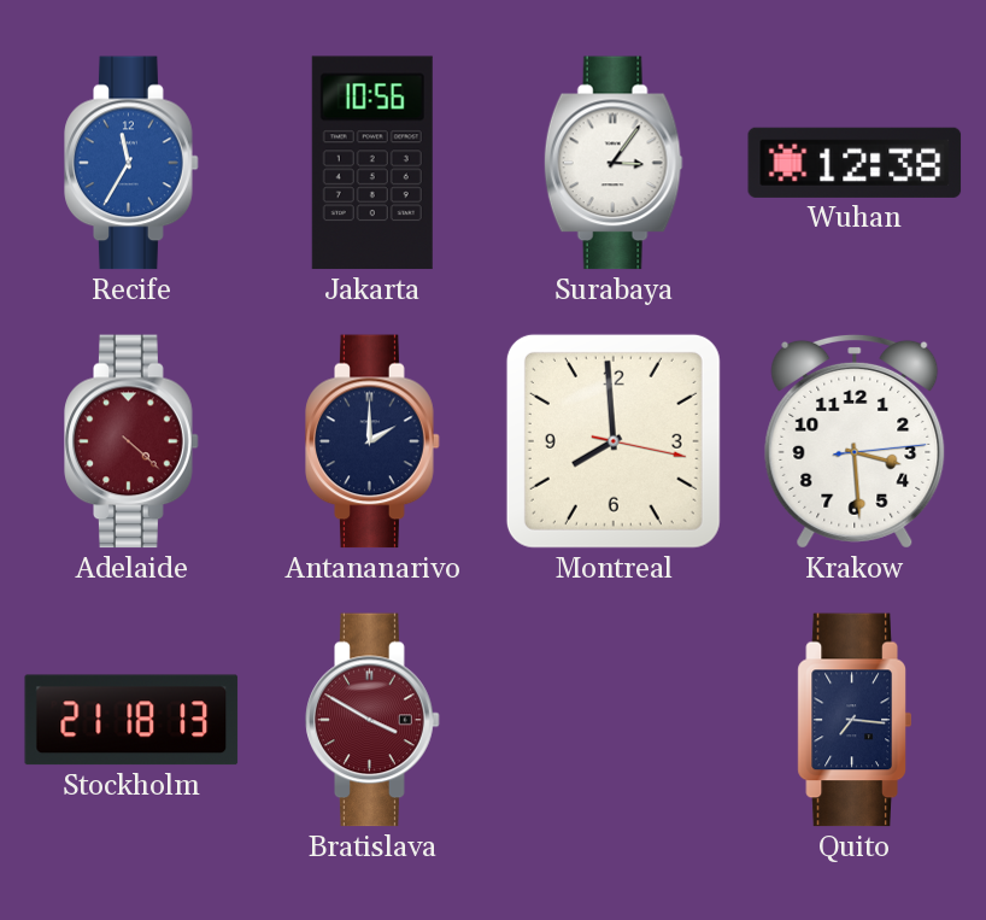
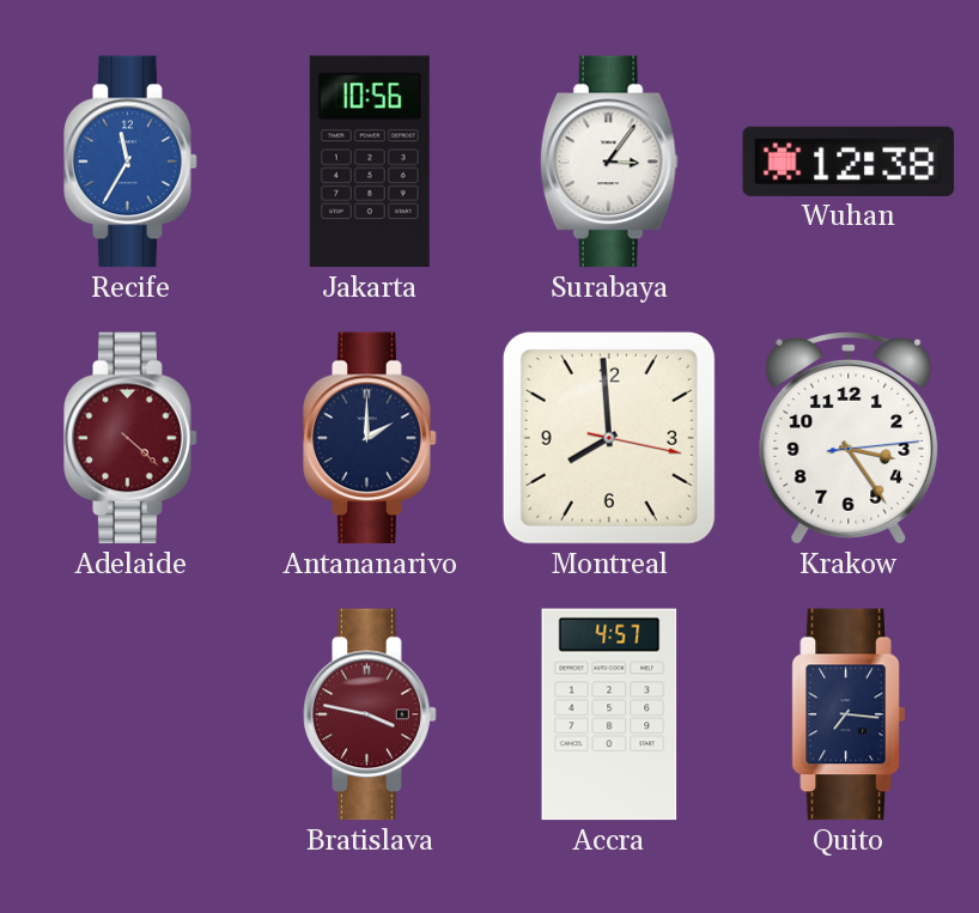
Krakow: 3:29 -> 3:24 (849, 438)
Stockholm: 21:18 -> none (131, 720)
Bratislava: 3:50 -> 3:47 (370, 714)
Accra: none -> 4:57 (609, 714)
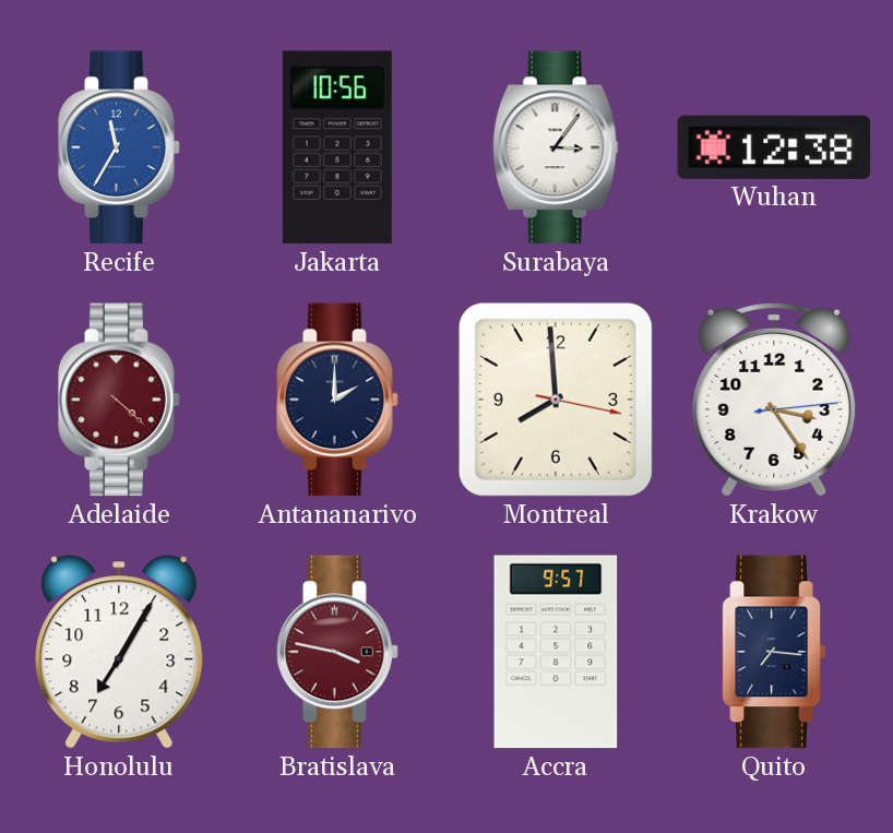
Honolulu: none -> 7:05 (119, 652)
Accra: 4:57 -> 9:57 (556, 652)
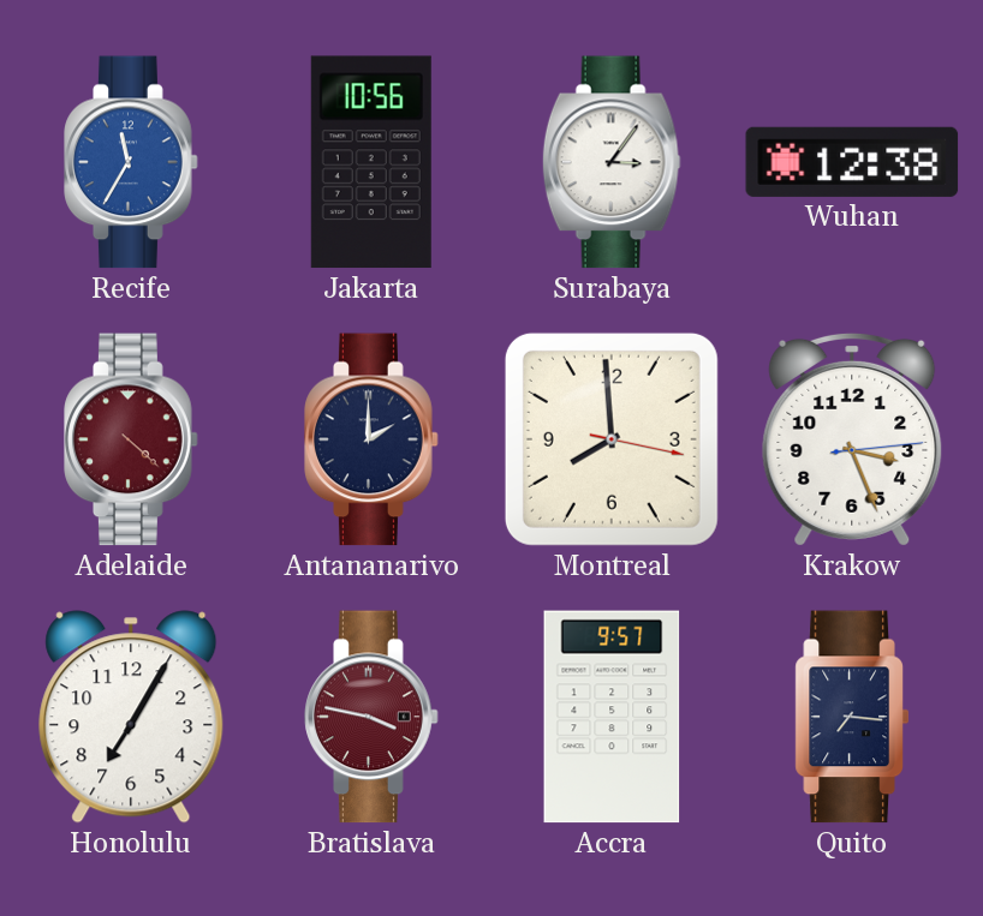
Krakow: 3:24 -> 3:26 (852, 439)
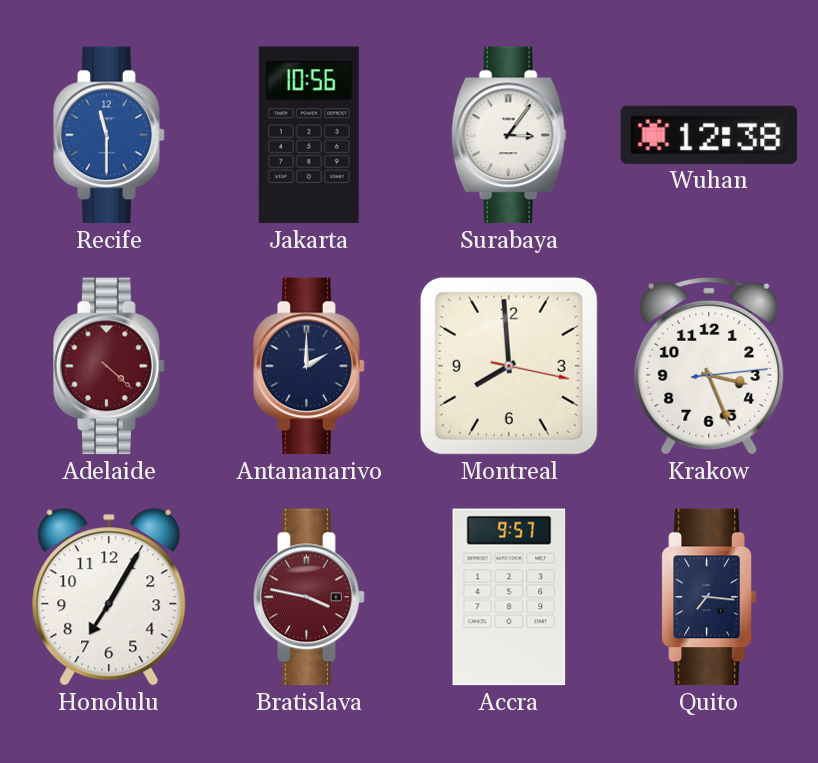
Recife: 11:35 -> 11:30 (109, 135)
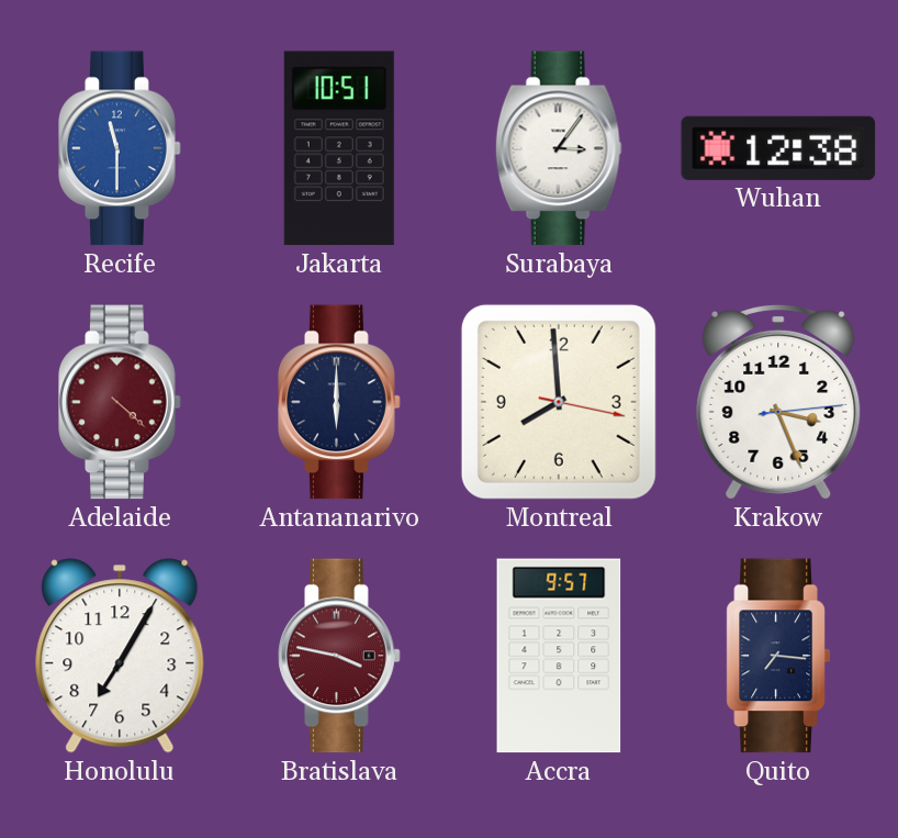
Jakarta: 10:56 -> 10:51 (339, 148)
Antananarivo: 2:00 -> 6:00 (339, 402)
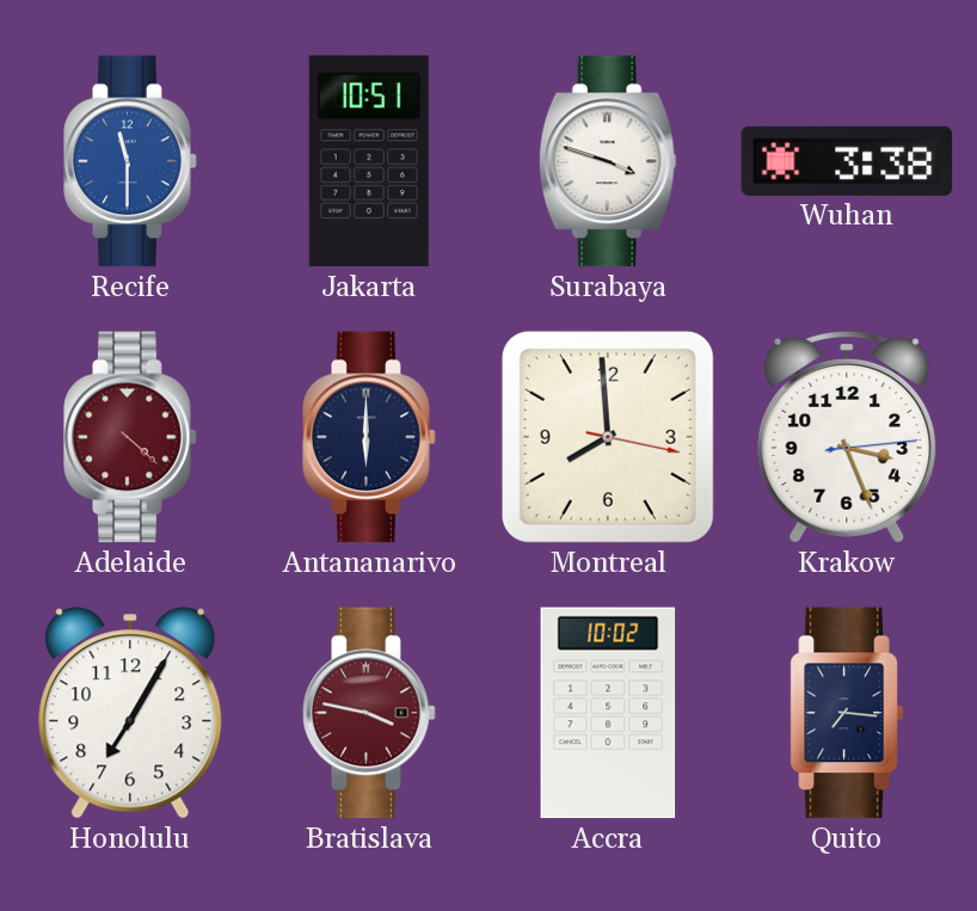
Surabaya: 3:06 -> 3:48 (608, 161)
Wuhan: 12:38 -> 3:38 (847, 161)
Accra: 9:57 -> 10:02 (608, 713)
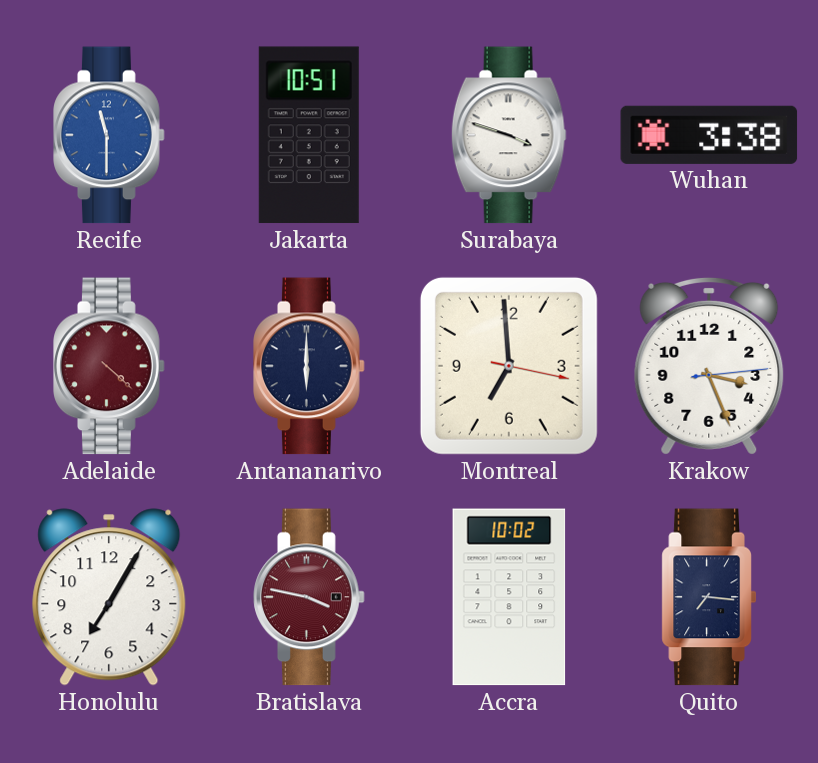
Montreal: 7:59 -> 6:59 (509, 366)
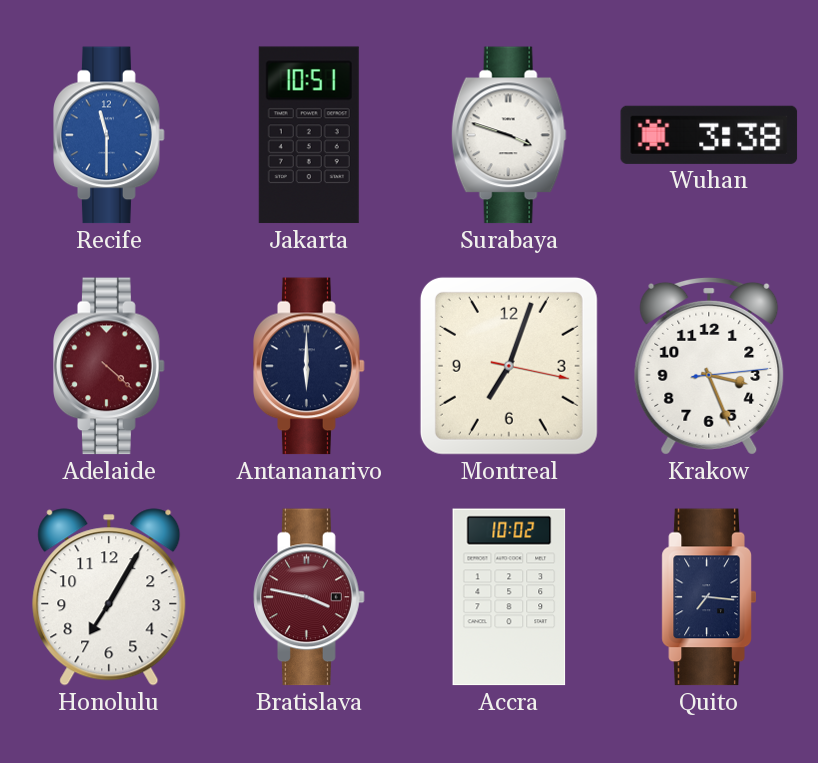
Montreal: 6:59 -> 7:03 (509, 366)
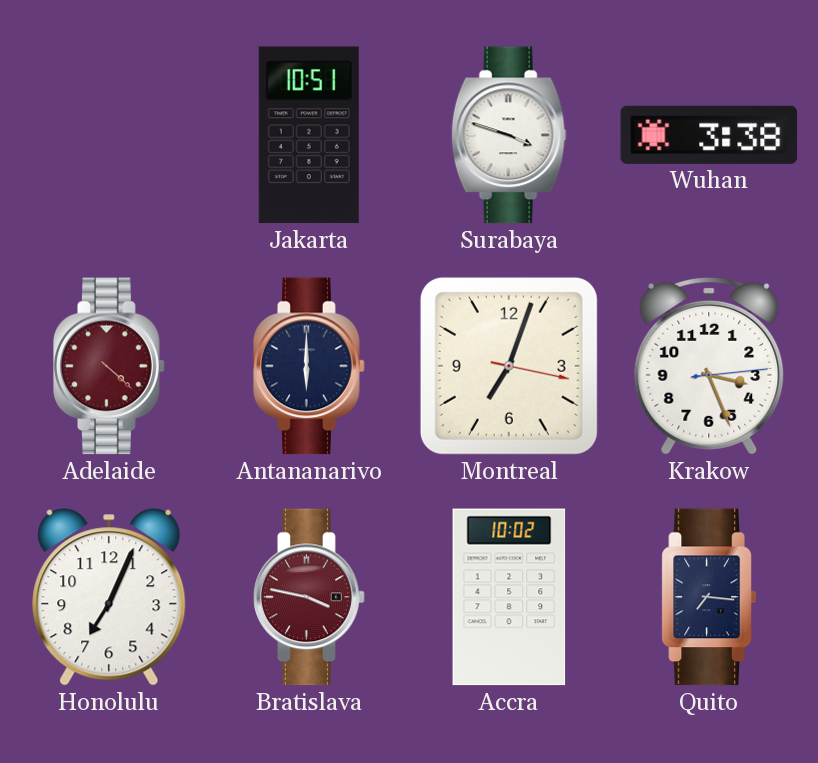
Recife: 11:30 -> none (109, 135)
Honolulu: 7:05 -> 7:04 (109, 597)
